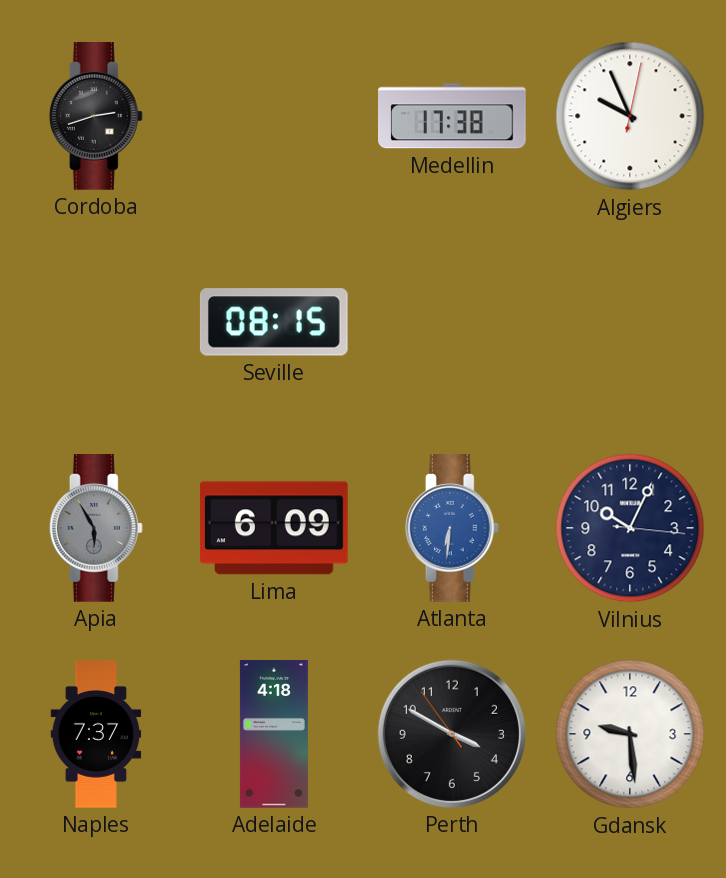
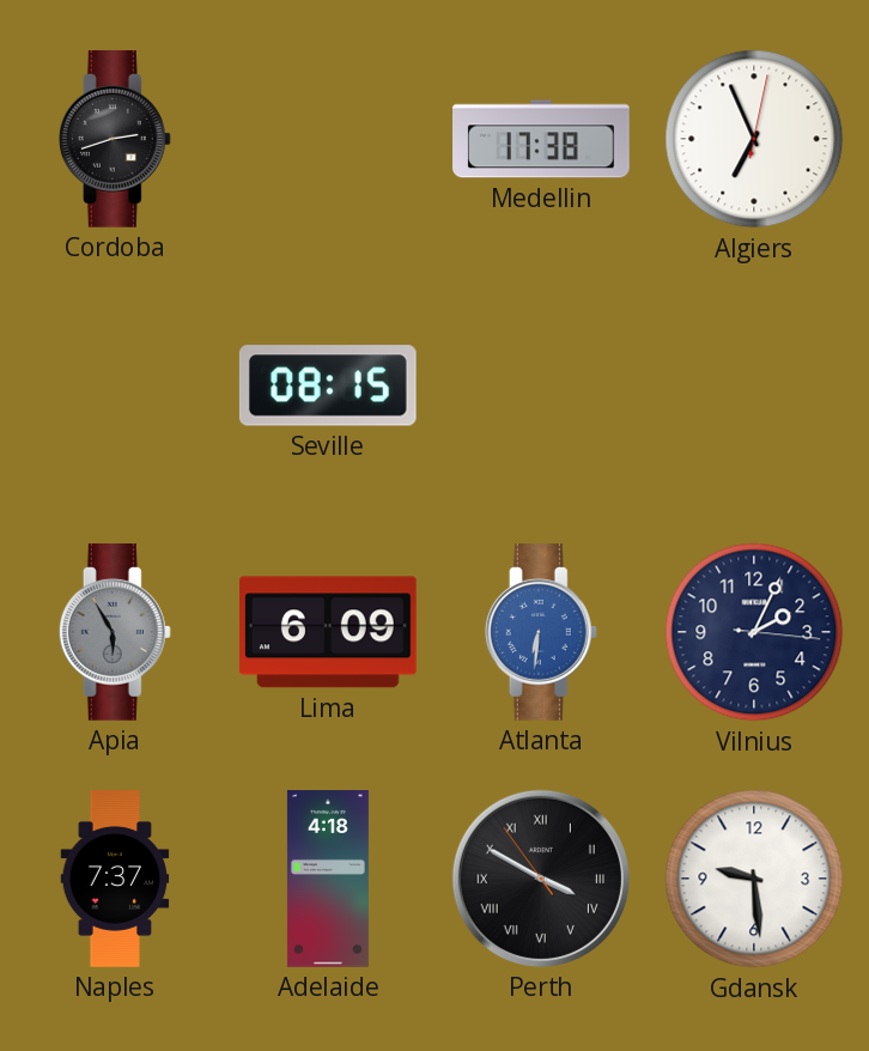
Algiers: 9:56 -> 6:56 (754, 139)
Vilnius: 10:04 -> 2:04 (754, 632)
Perth numerals: Arabic -> Roman (541, 879)
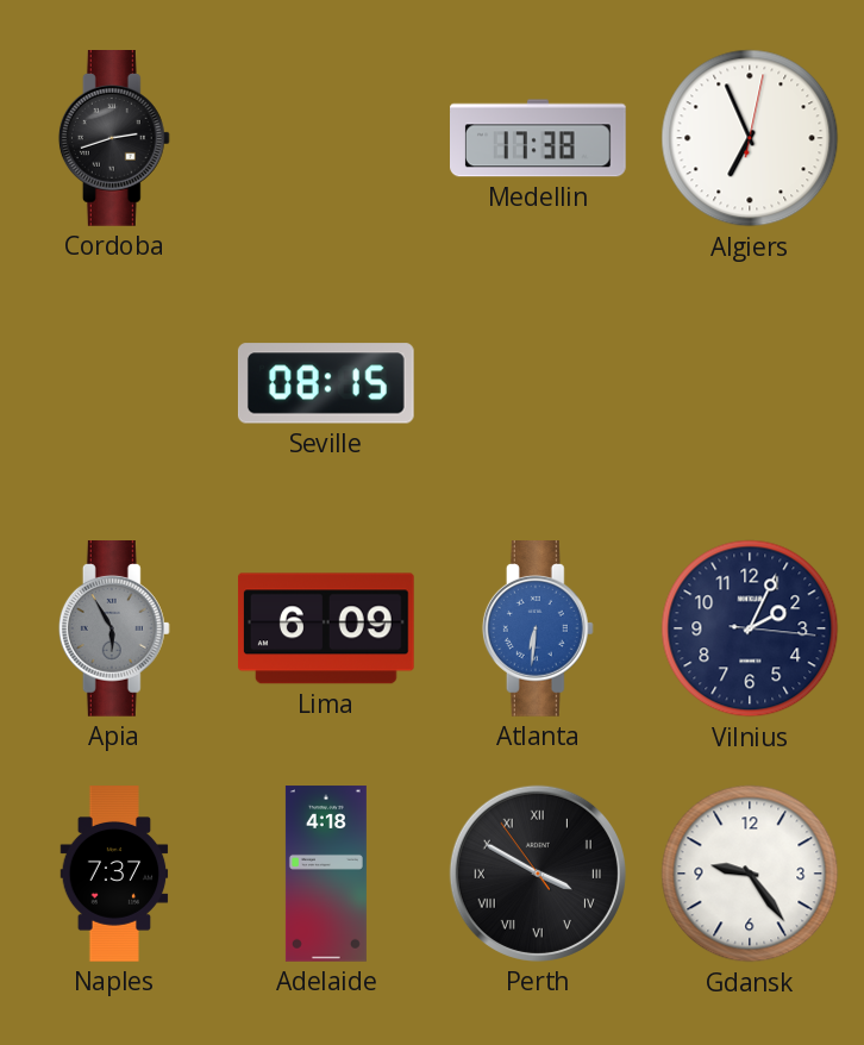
Gdansk: 9:29 -> 9:24 (750, 874)
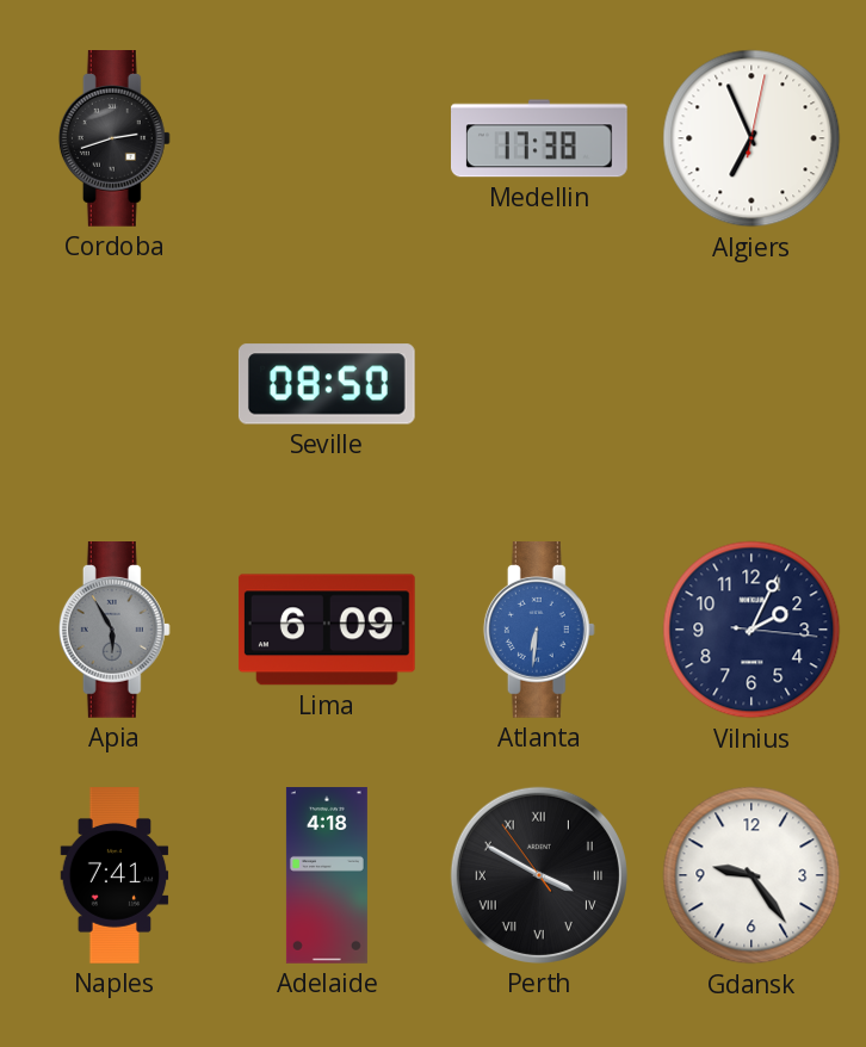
Seville: 08:15 -> 08:50 (327, 384)
Naples: 7:37 -> 7:41 (115, 875)
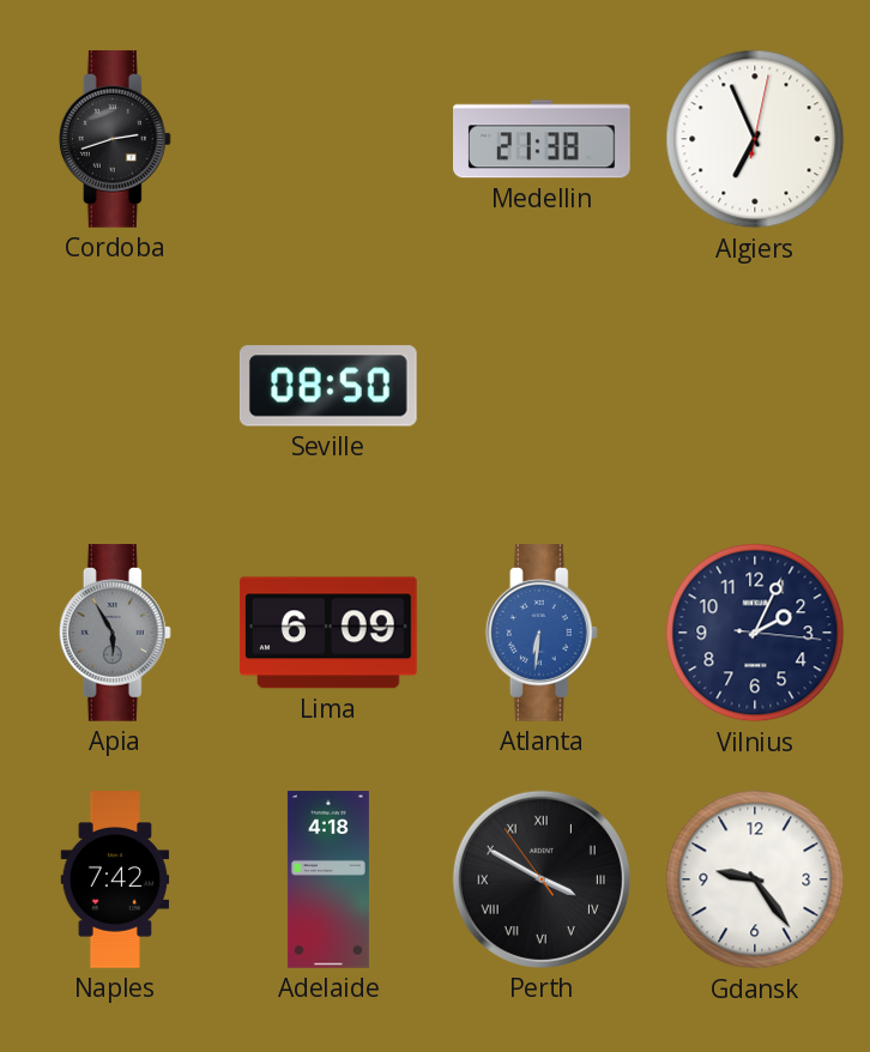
Medellin: 17:38 -> 21:38 (543, 139)
Naples: 7:41 -> 7:42 (115, 879)
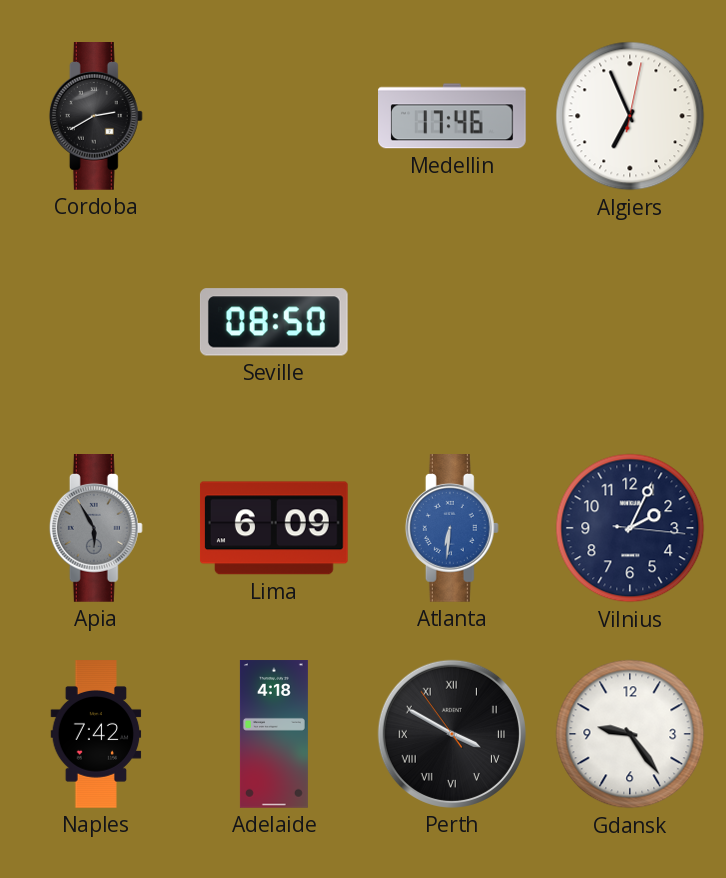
Cordoba: 2:42 -> 2:40 (96, 117)
Medellin: 21:38 -> 17:46 (453, 116)
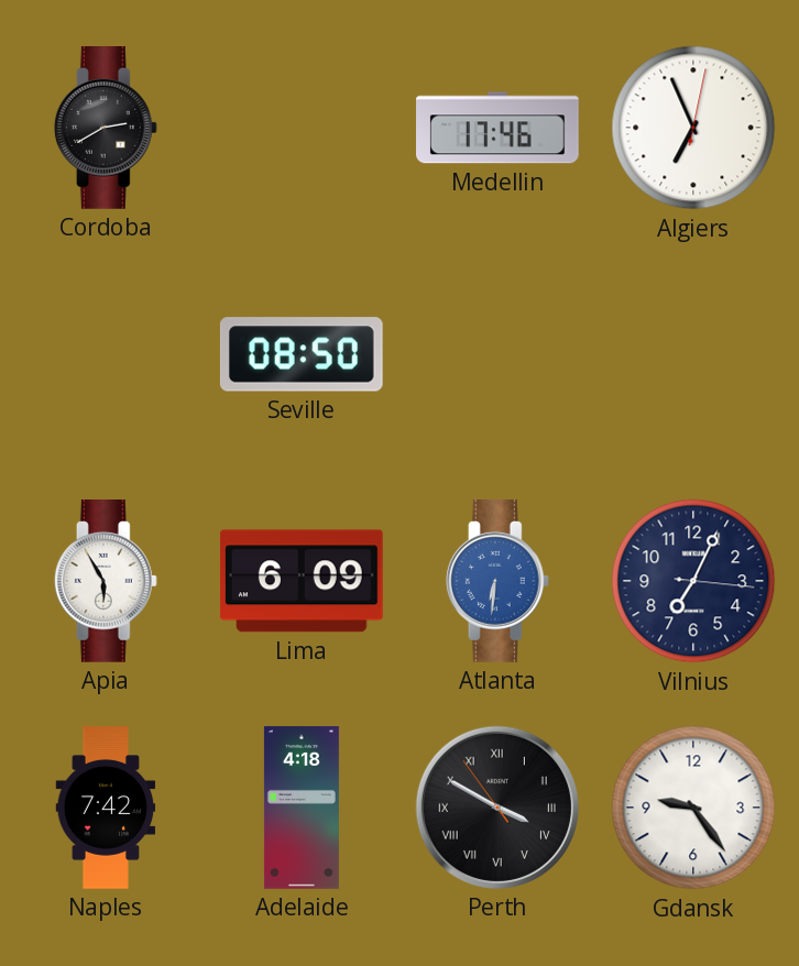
Apia dial: grey -> white (106, 582)
Vilnius: 2:04 -> 7:04 (693, 581)
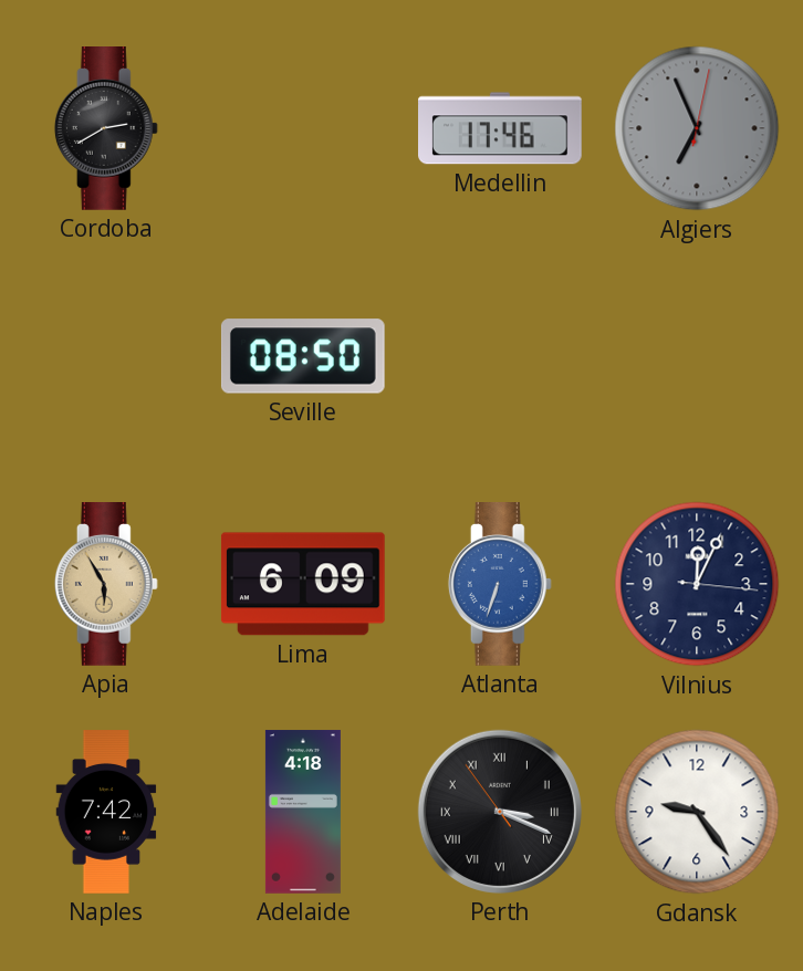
Algiers dial: white -> grey (697, 128)
Apia dial: white -> champagne (106, 585)
Atlanta: 6:31 -> 6:33 (500, 585)
Vilnius: 7:04 -> 12:04 (697, 584)
Perth: 3:49 -> 3:18 (500, 812)
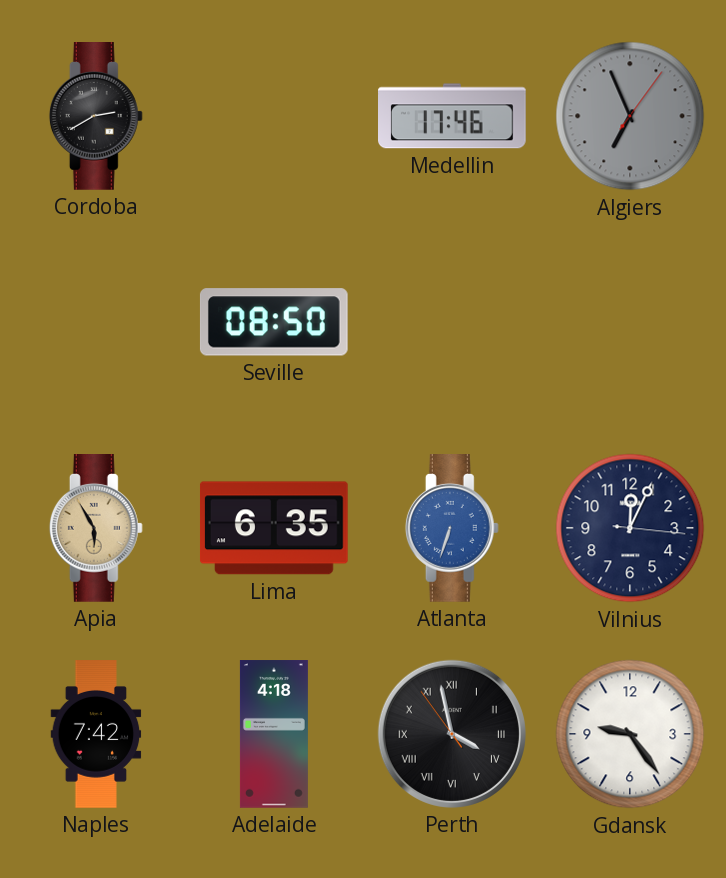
Algiers: 6:56:02 -> 6:56:06 (630, 116)
Lima: 6:09 -> 6:35 (274, 528)
Perth: 3:18 -> 3:57 (452, 734)
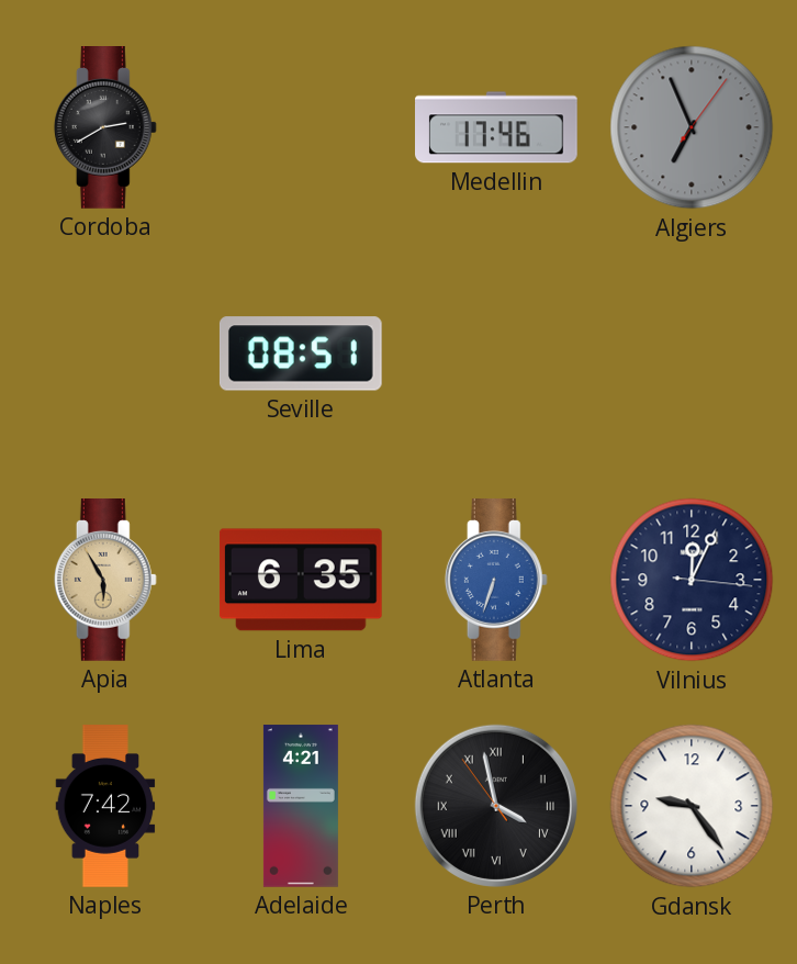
Seville: 08:50 -> 08:51 (301, 354)
Adelaide: 4:18 -> 4:21 (301, 806)
